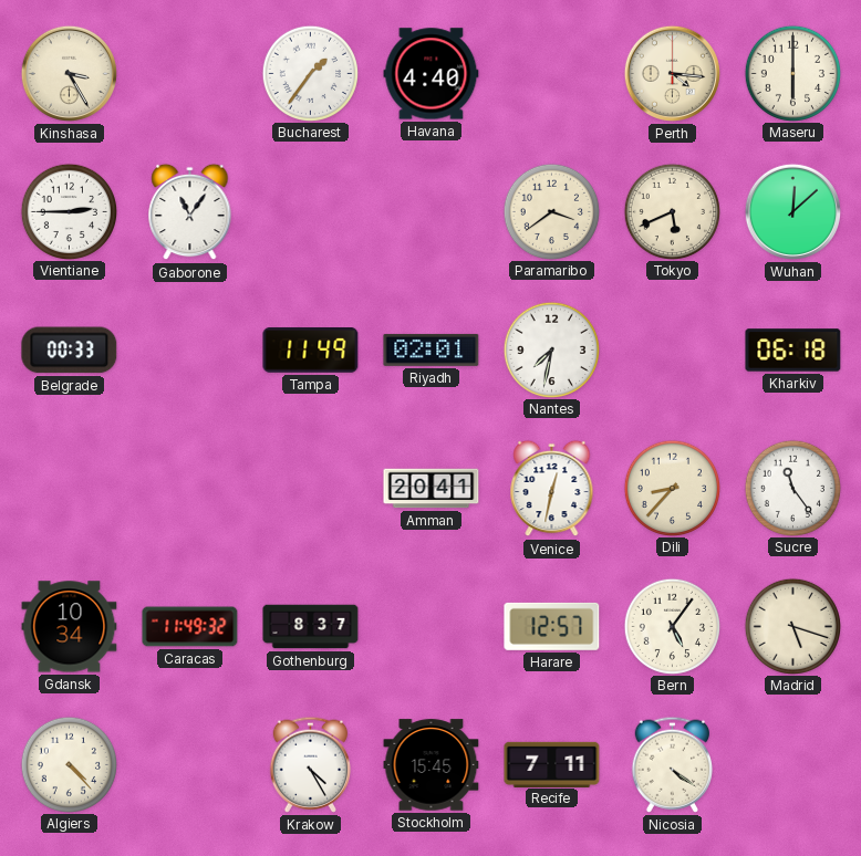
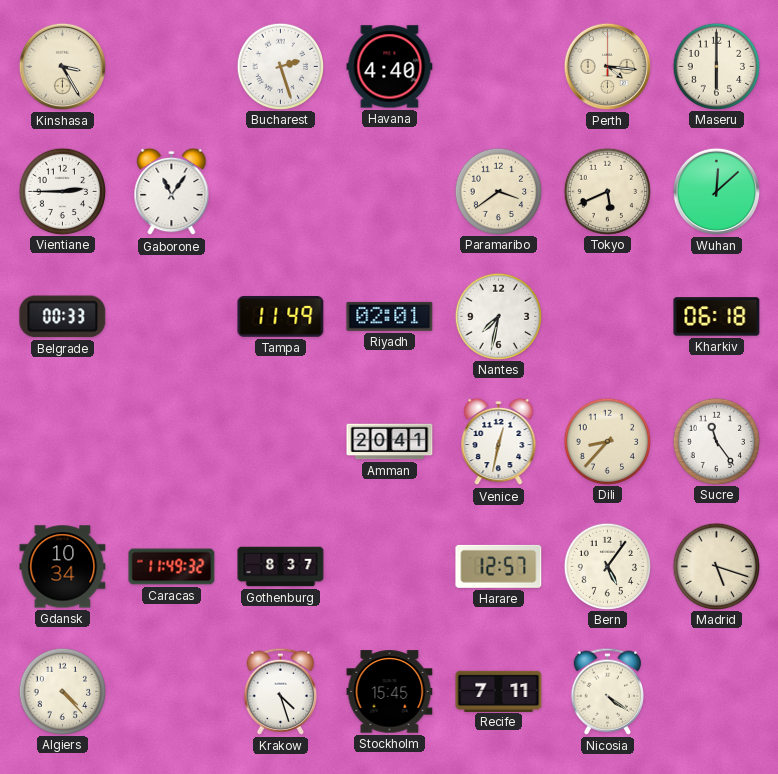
Bucharest: 1:36 -> 2:27 (280, 66)
Krakow: 4:25 -> 4:27 (280, 691)
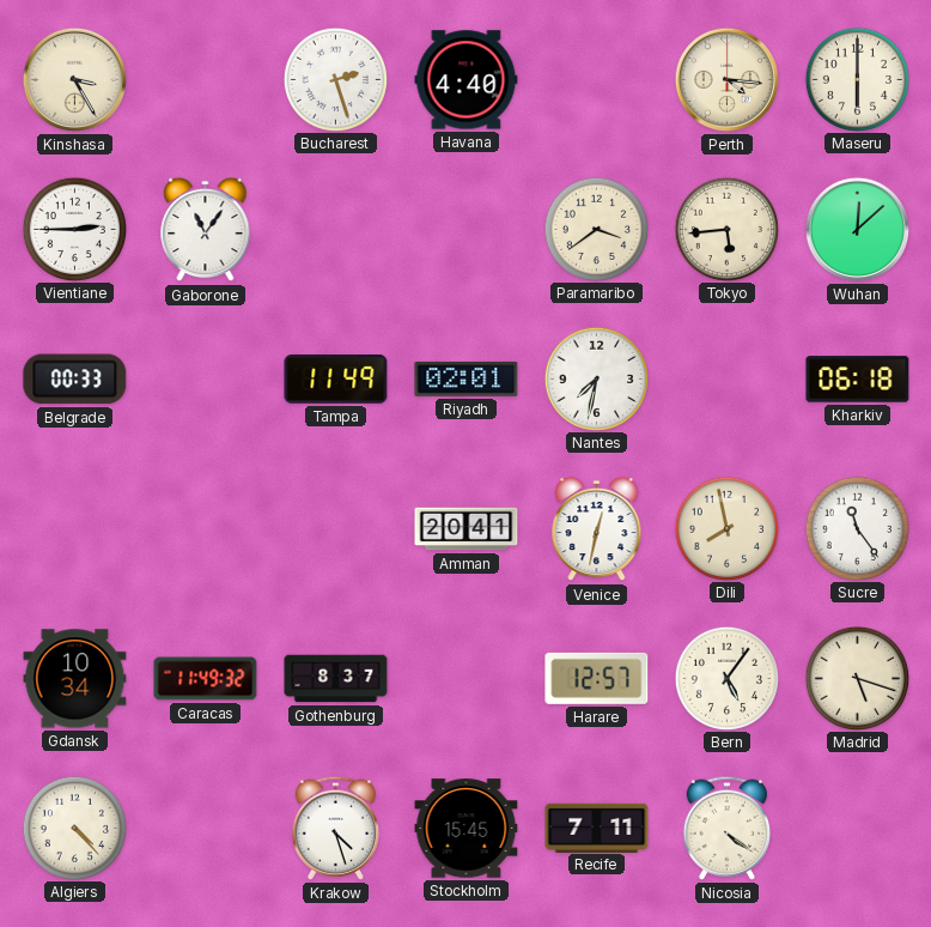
Tokyo: 5:41 -> 5:44 (726, 229)
Dili: 8:37 -> 7:58 (726, 528)
